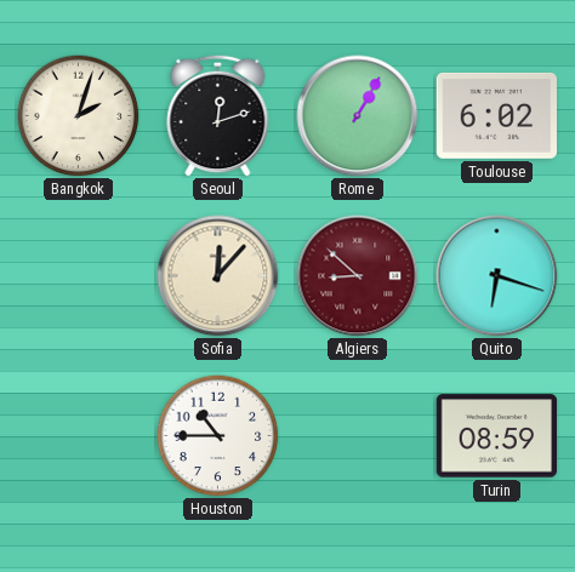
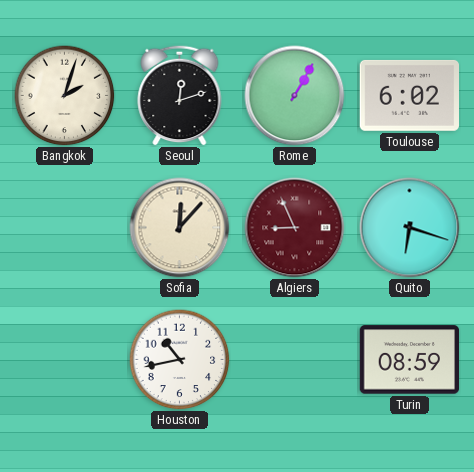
Algiers: 8:52 -> 8:56 (295, 228)
Houston: 10:45 -> 10:43 (180, 360)
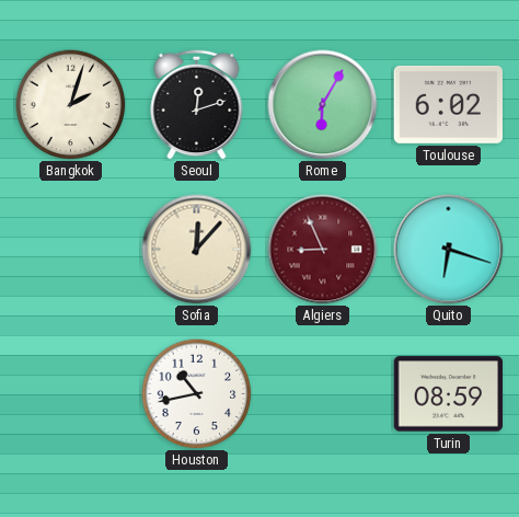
Rome: 1:05 -> 6:05 (323, 105)
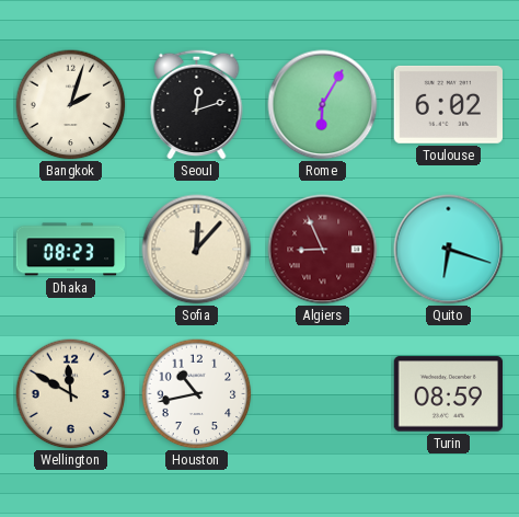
Dhaka: none -> 08:23 (71, 250)
Wellington: none -> 11:50 (71, 394)
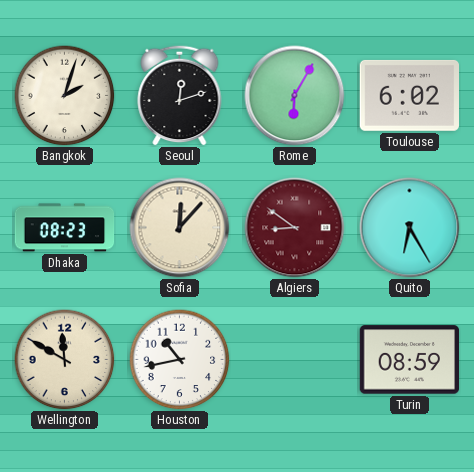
Algiers: 8:56 -> 8:51 (295, 228)
Quito: 6:18 -> 6:25 (410, 228)
